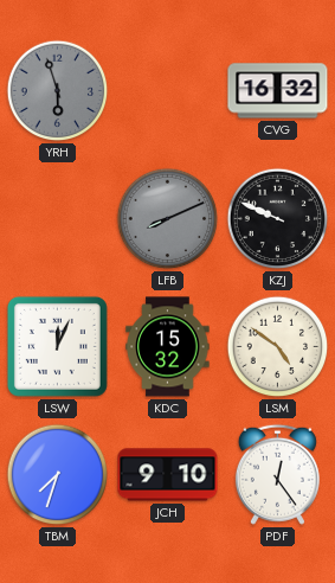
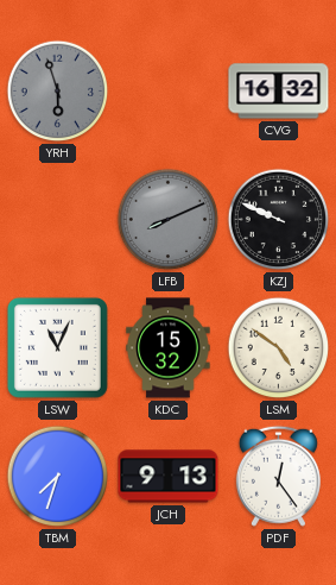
LSW: 12:04 -> 11:04 (57, 347)
JCH: 9:10 -> 9:13 (169, 477)
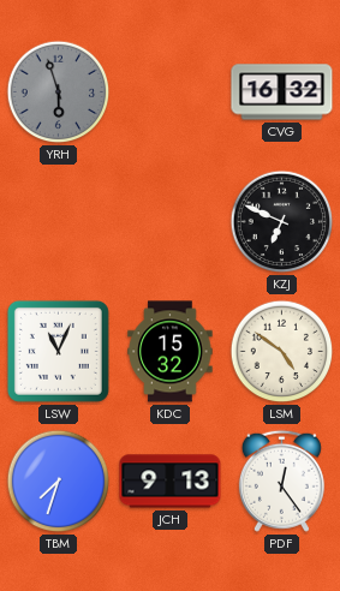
LFB: 8:11 -> none (169, 220)
KZJ: 9:49 -> 6:49 (282, 222)
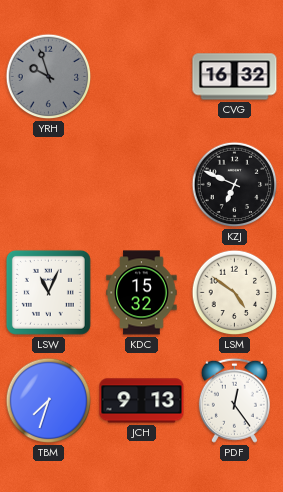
YRH: 5:57 -> 9:57 (49, 77)
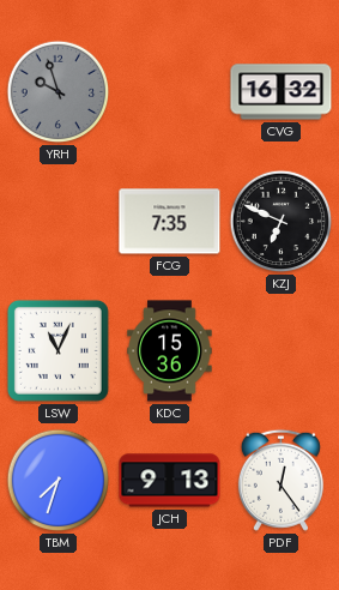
FCG: none -> 7:35 (170, 222)
KDC: 15:32 -> 15:36 (170, 351)
LSM: 4:51 -> none (235, 293)
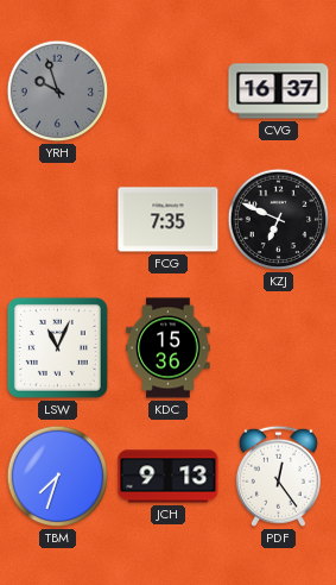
CVG: 16:32 -> 16:37 (279, 92)
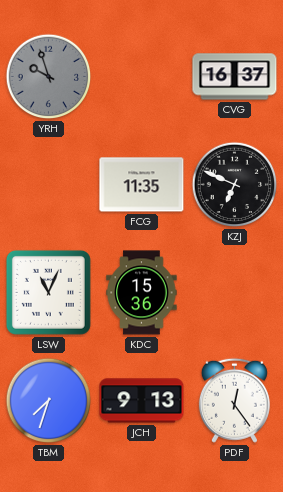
FCG: 7:35 -> 11:35 (142, 185)
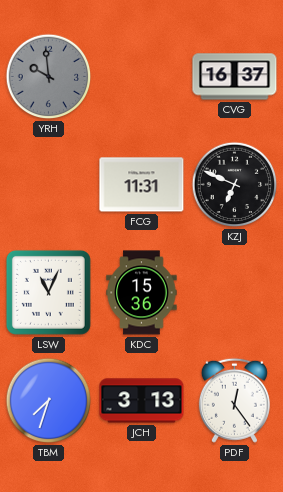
YRH: 9:57 -> 9:59 (49, 77)
FCG: 11:35 -> 11:31 (142, 185)
JCH: 9:13 -> 3:13 (142, 401)
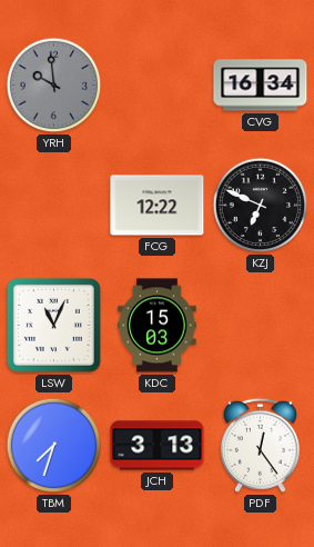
CVG: 16:37 -> 16:34 (261, 86)
FCG: 11:31 -> 12:22 (158, 206)
KDC: 15:36 -> 15:03 (158, 326)
